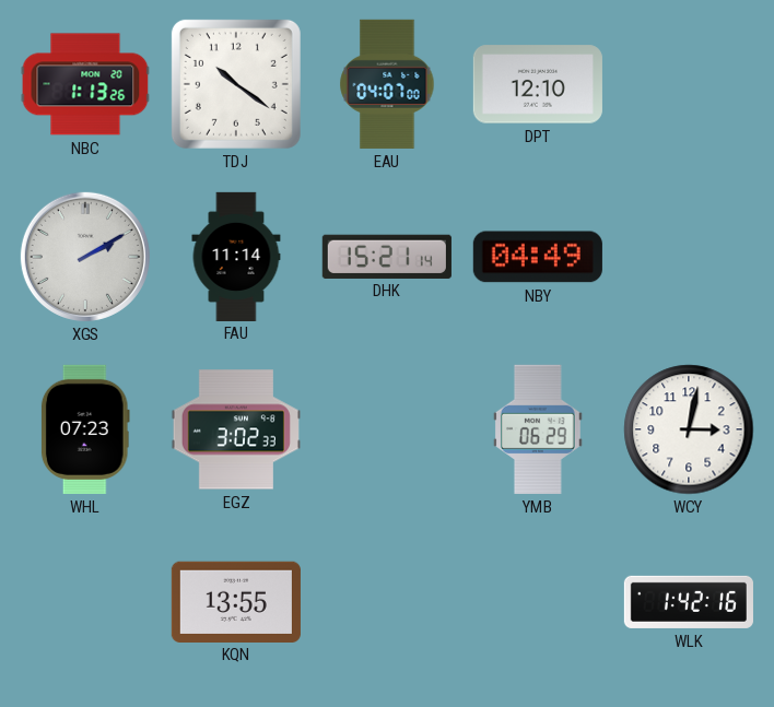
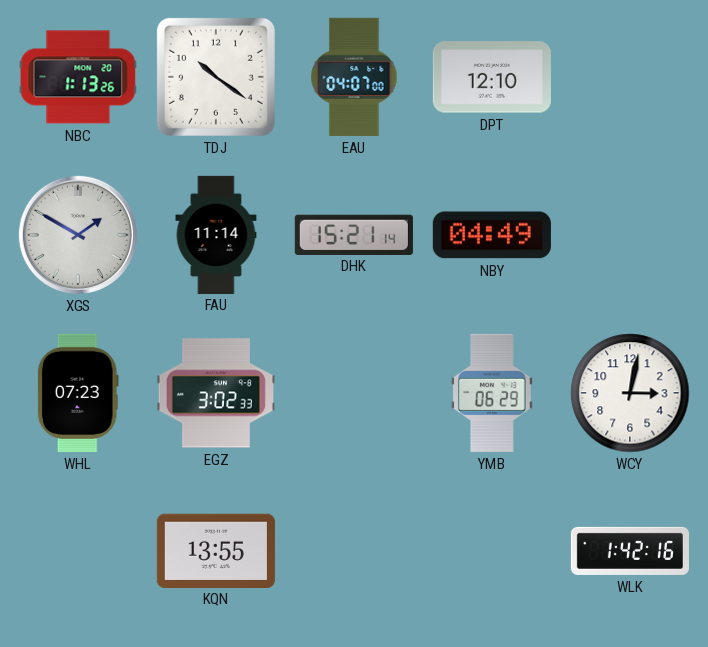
XGS: 2:10 -> 1:50 (78, 235)
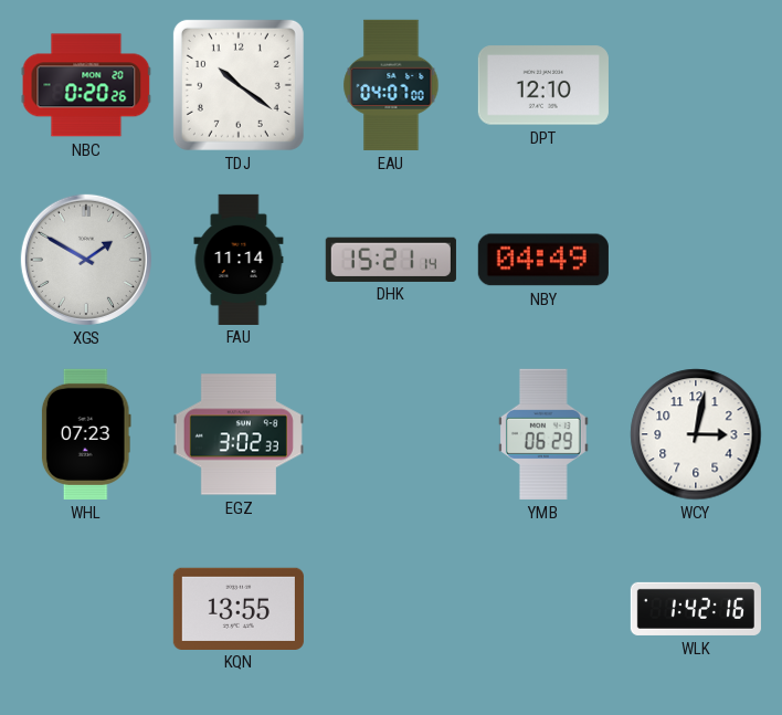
NBC: 1:13 -> 0:20 (86, 85)
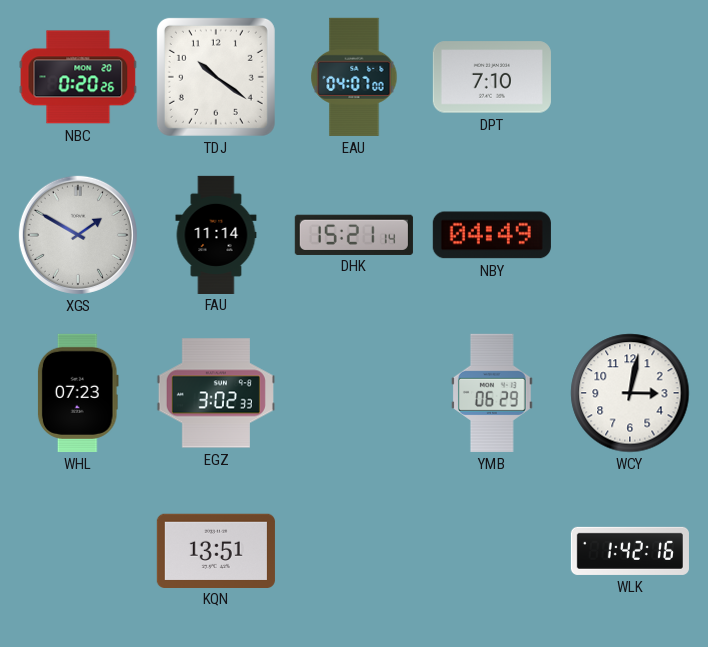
DPT: 12:10 -> 7:10 (492, 77)
KQN: 13:55 -> 13:51 (216, 550)
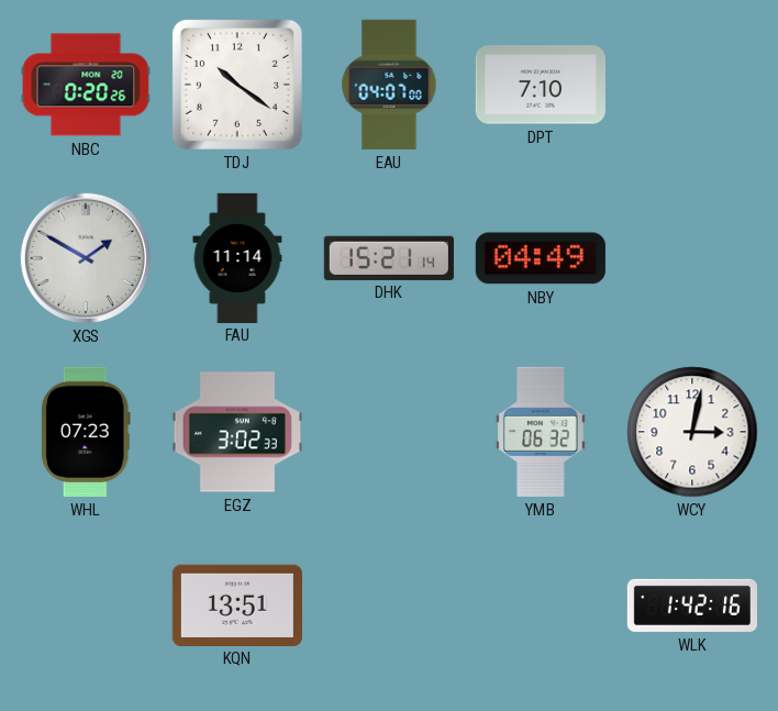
YMB: 06:29 -> 06:32 (541, 432)
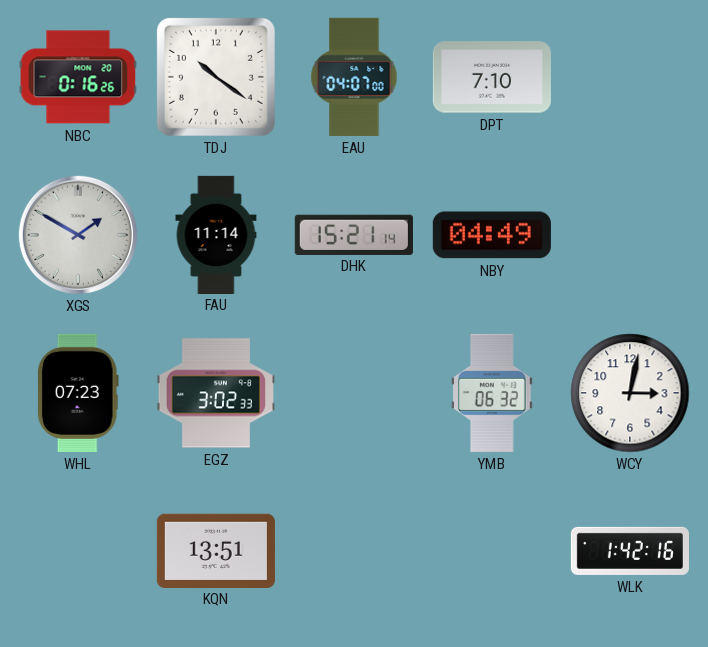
NBC: 0:20 -> 0:16 (78, 77)
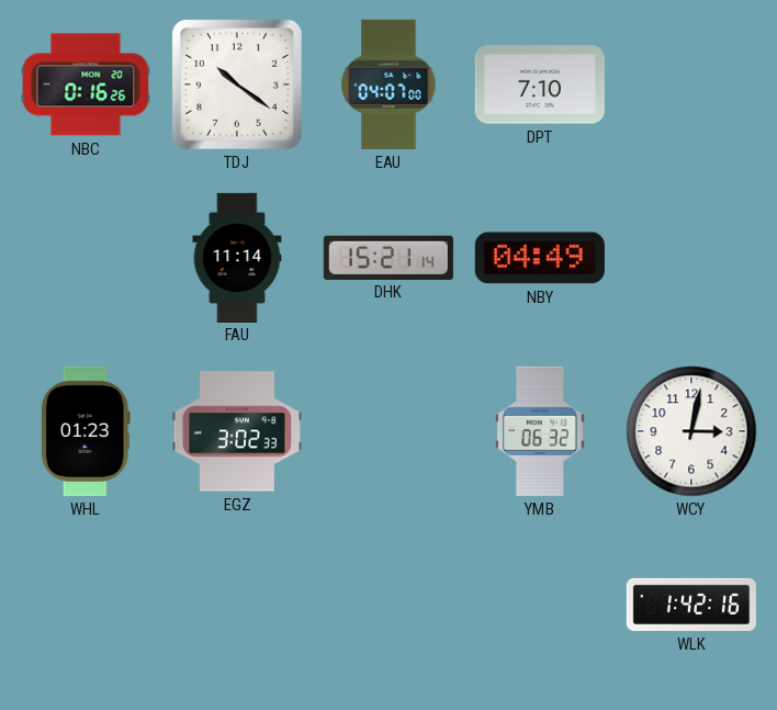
XGS: 1:50 -> none (78, 235)
WHL: 07:23 -> 01:23 (86, 431)
KQN: 13:51 -> none (216, 550)
